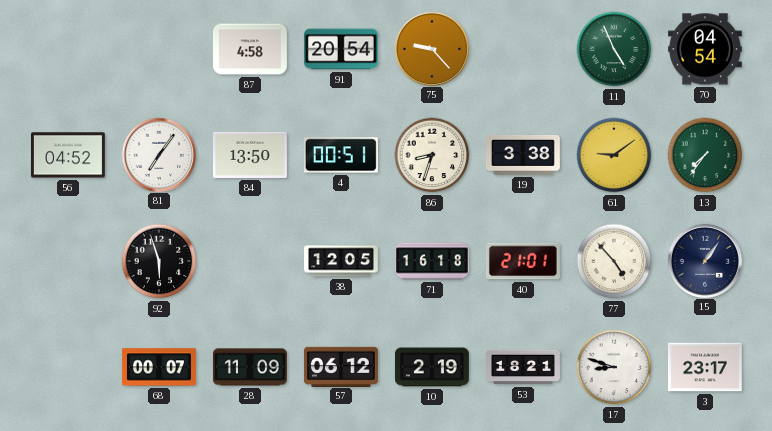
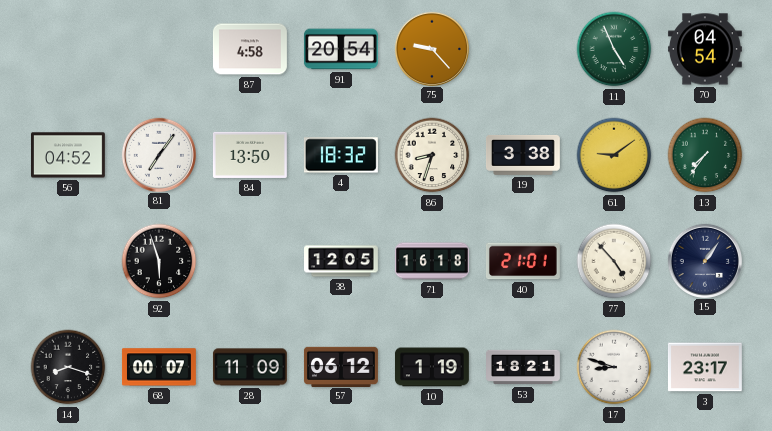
4: 00:51 -> 18:32 (341, 155)
14: none -> 8:18 (68, 367)
10: 2:19 -> 1:19 (432, 367)
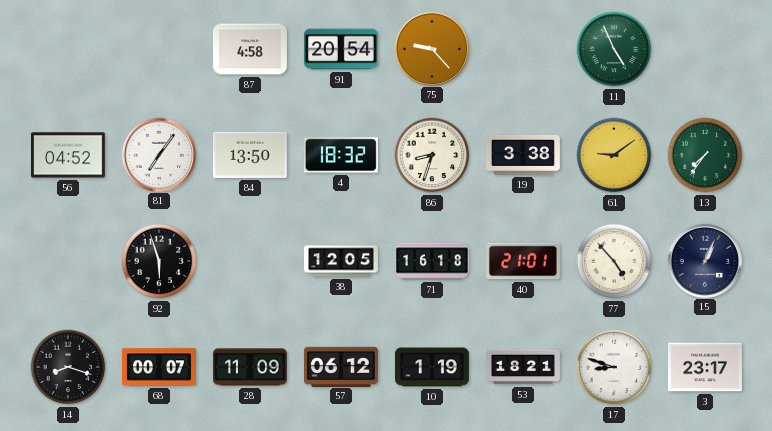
70: 04:54 -> none (705, 49)
15: 1:06 -> 1:04 (704, 260)
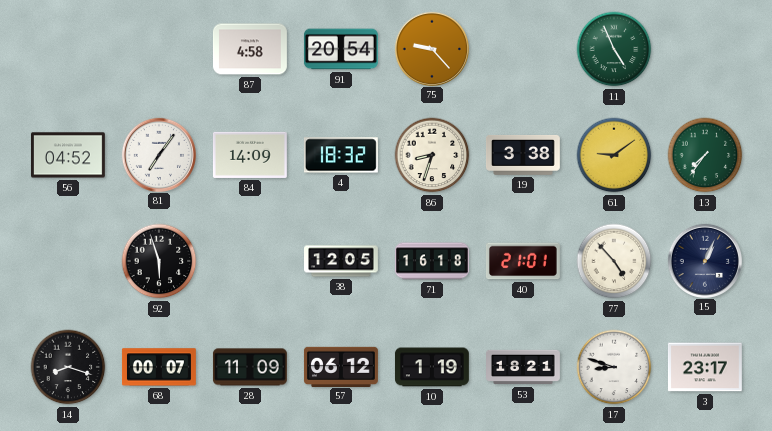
84: 13:50 -> 14:09 (250, 155)
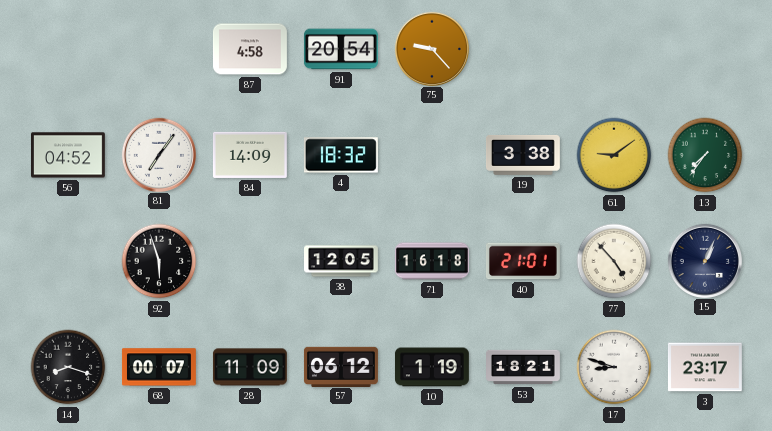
11: 4:56 -> none (614, 49)
86: 8:33 -> none (432, 155)
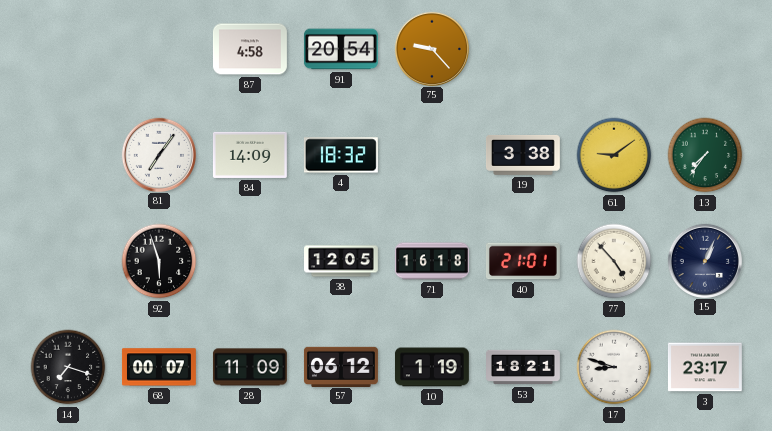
56: 04:52 -> none (68, 155)
14: 8:18 -> 7:18 (68, 367)
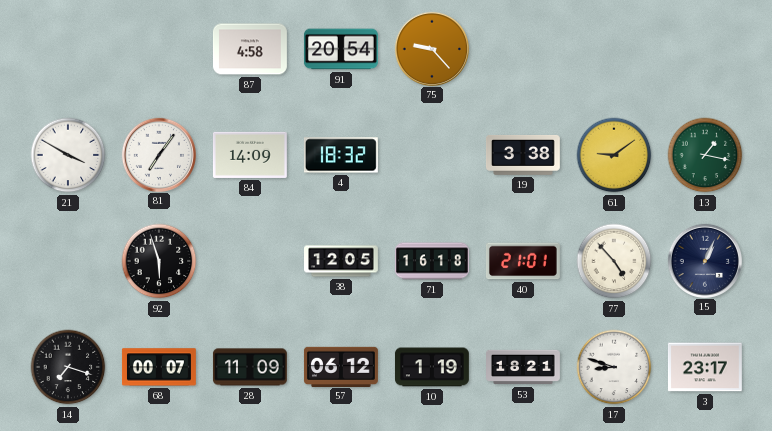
21: none -> 3:50 (68, 155)
13: 7:36 -> 1:17 (705, 155)
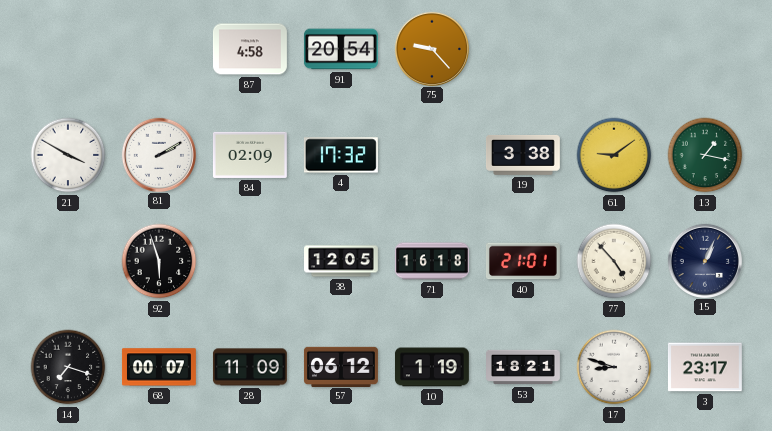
81: 7:06 -> 2:10 (158, 154)
84: 14:09 -> 02:09 (250, 155)
4: 18:32 -> 17:32 (341, 155)
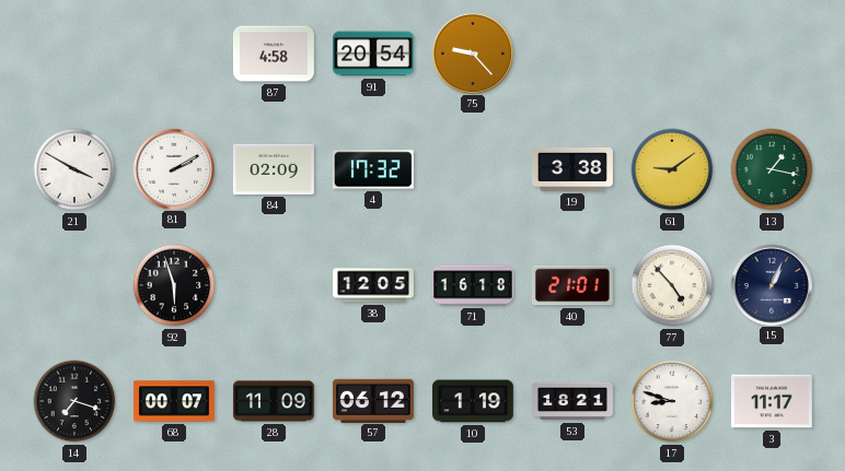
3: 23:17 -> 11:17 (772, 401)
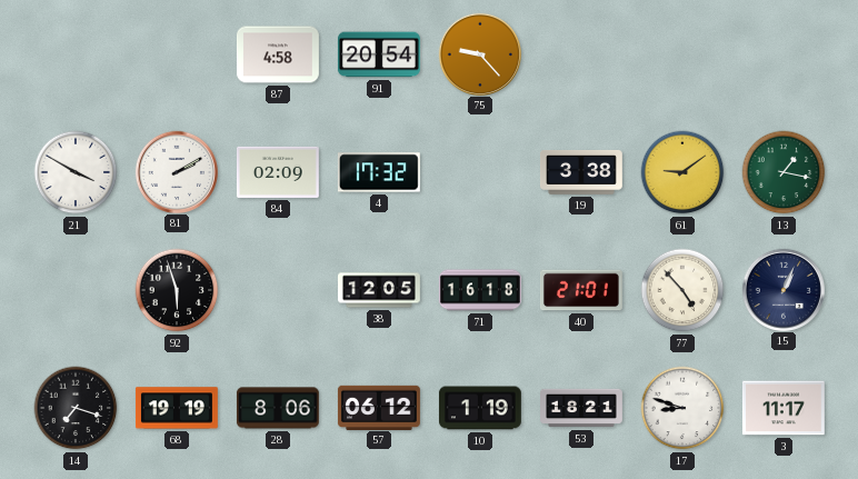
68: 00:07 -> 19:19 (177, 408)
28: 11:09 -> 8:06 (278, 408)
